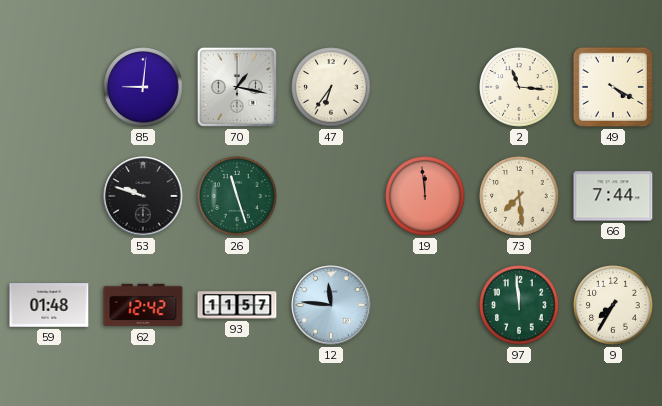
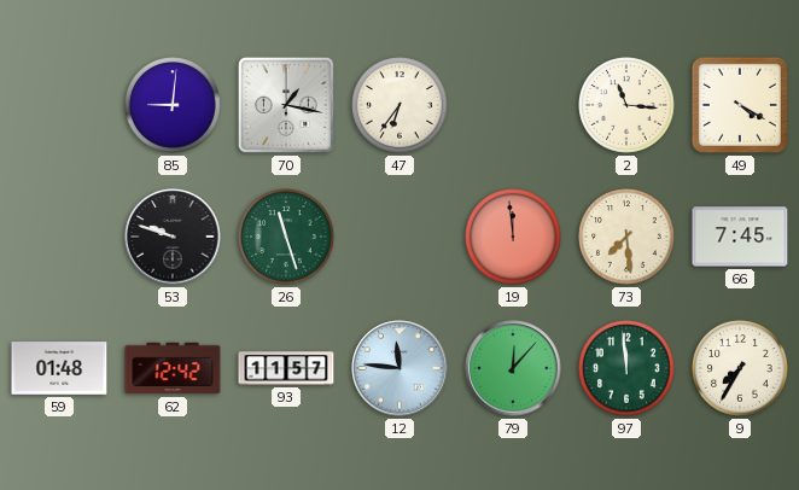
66: 7:44 -> 7:45 (740, 237)
79: none -> 12:07 (513, 368)
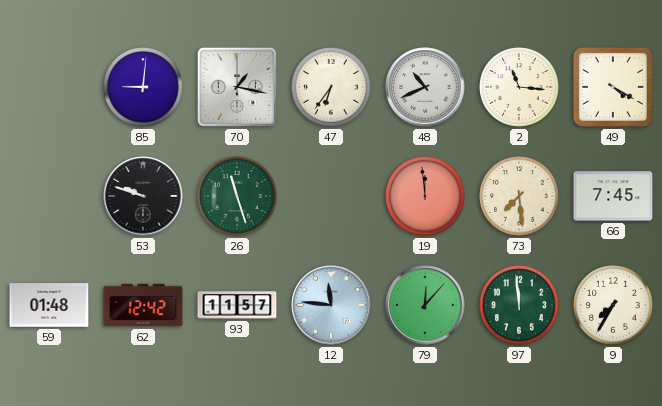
48: none -> 10:41 (425, 87)
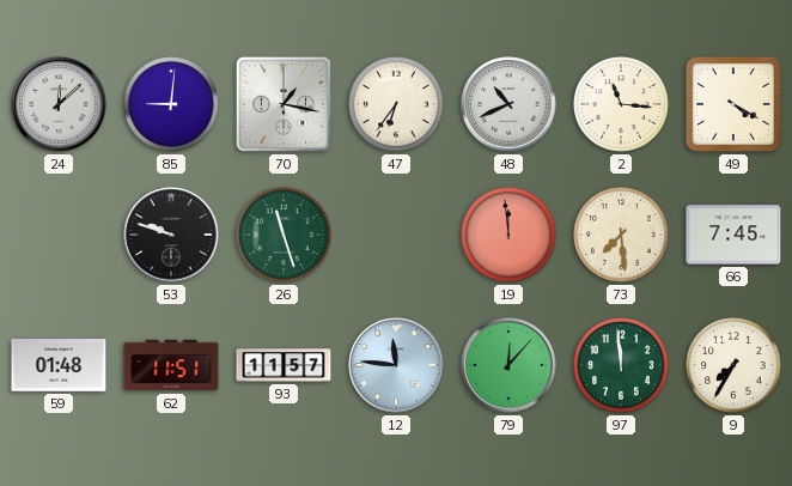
24: none -> 12:08 (59, 104)
62: 12:42 -> 11:51 (171, 365)
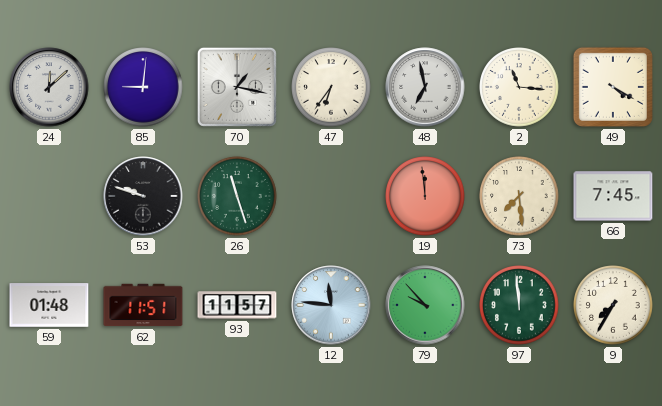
48: 10:41 -> 6:58 (425, 87)
79: 12:07 -> 9:53 (425, 305)
